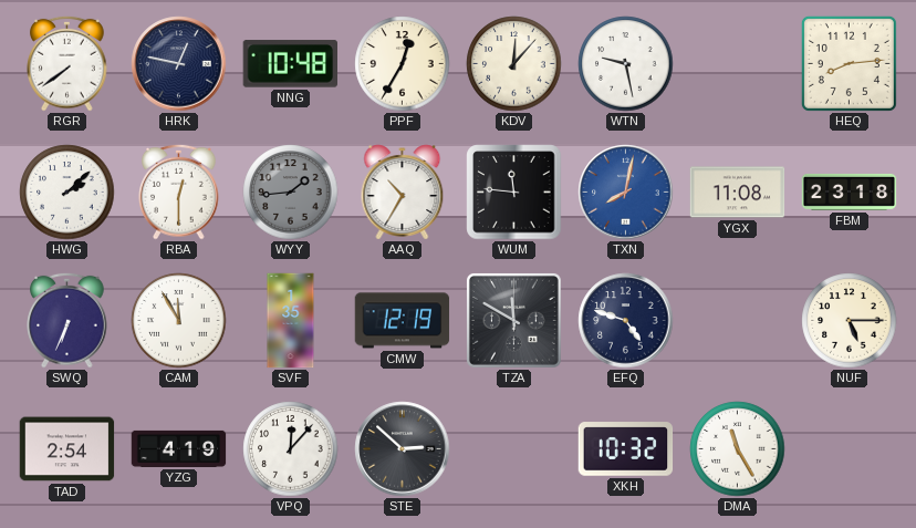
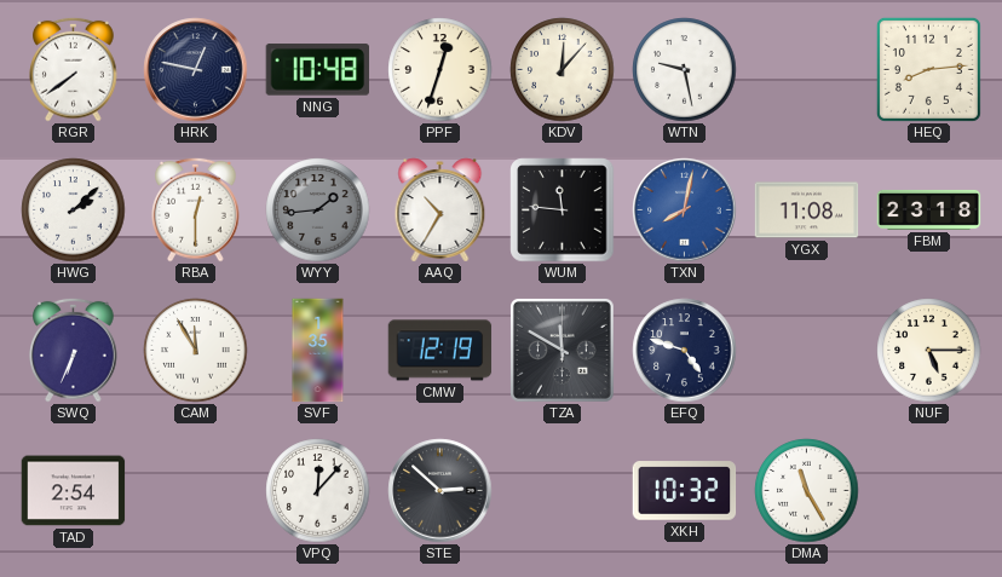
PPF: 12:35 -> 12:33 (440, 70)
YZG: 4:19 -> none (179, 448)
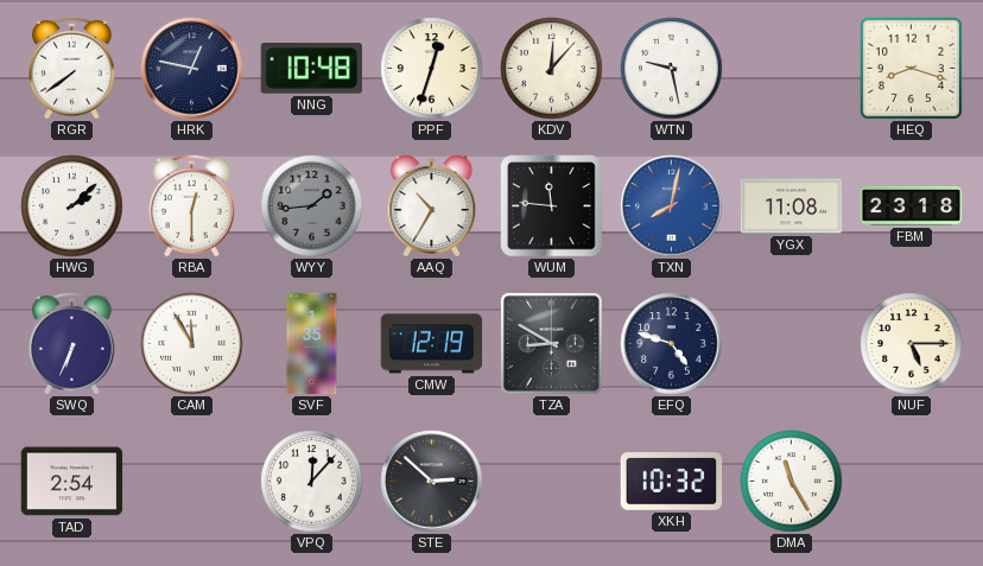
HEQ: 8:14 -> 8:18 (911, 68)
TZA: 11:50 -> 8:50 (551, 343)
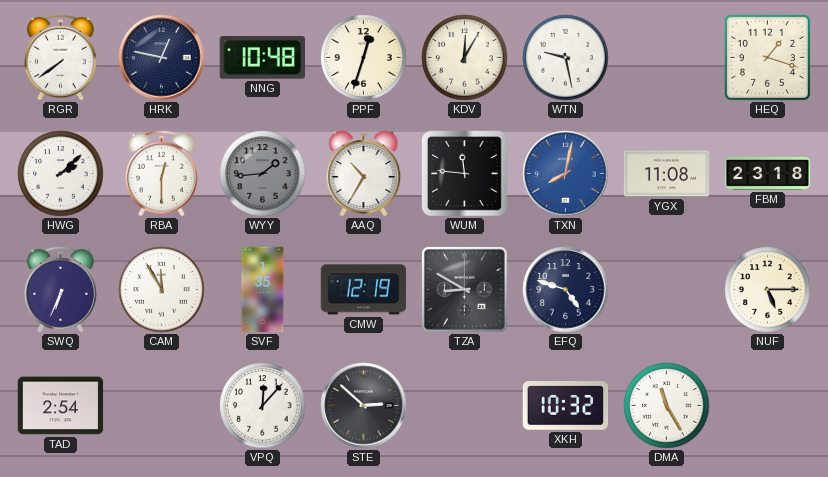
KDV: 12:07 -> 12:05 (465, 58)
HEQ: 8:18 -> 1:18 (767, 57)
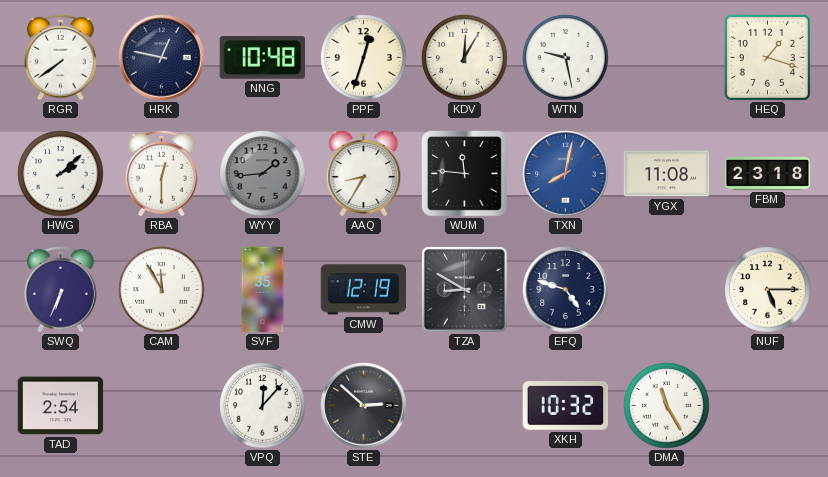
AAQ: 10:35 -> 8:35 (364, 174)
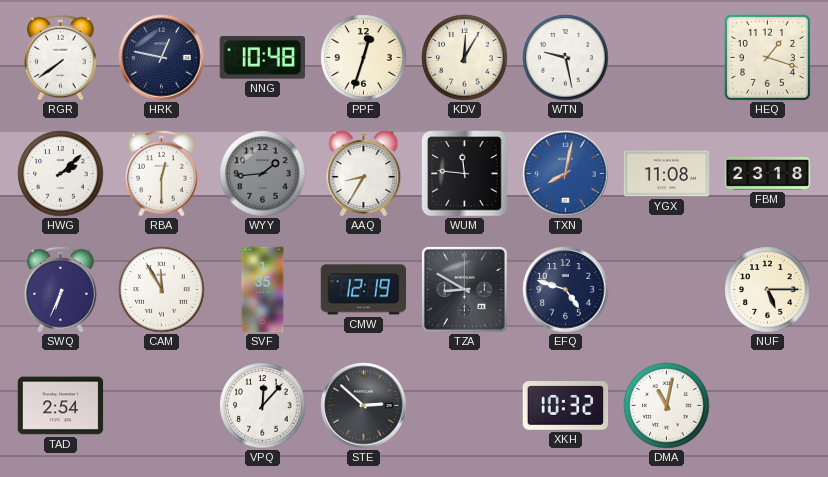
DMA: 11:25 -> 11:02 (667, 406)
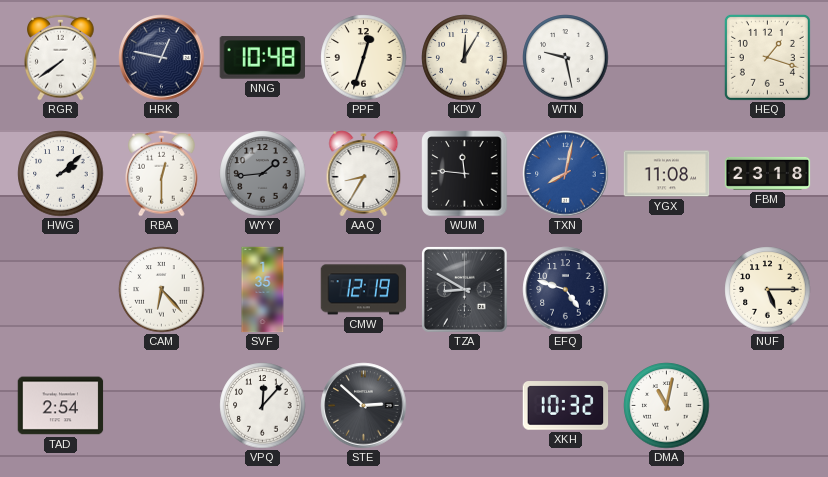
SWQ: 6:34 -> none (61, 289)
CAM: 11:55 -> 6:23 (162, 290)
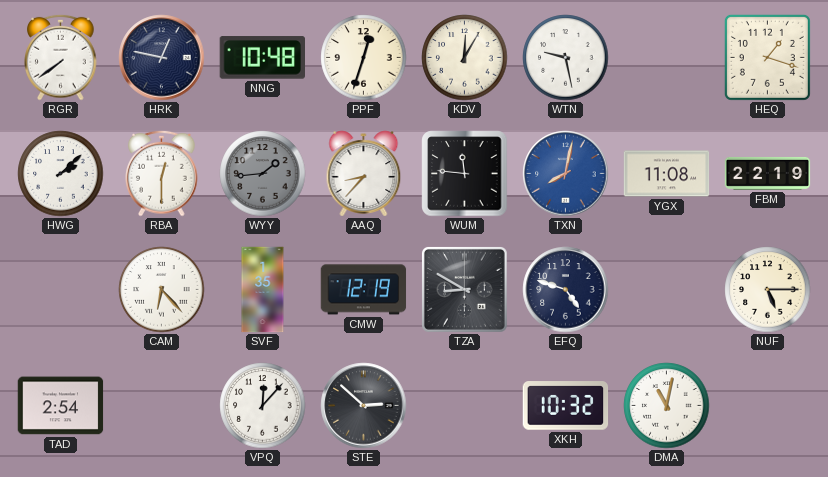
AAQ: 8:35 -> 8:37 (364, 174)
FBM: 23:18 -> 22:19 (768, 173)
